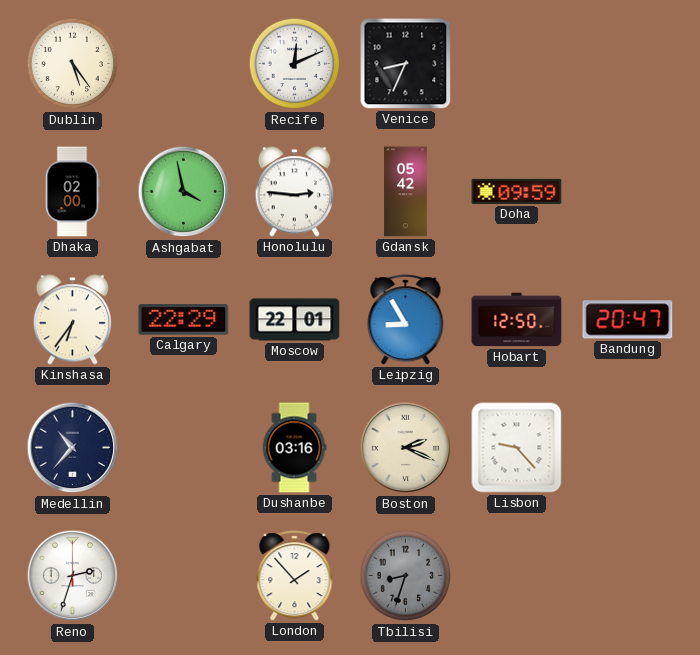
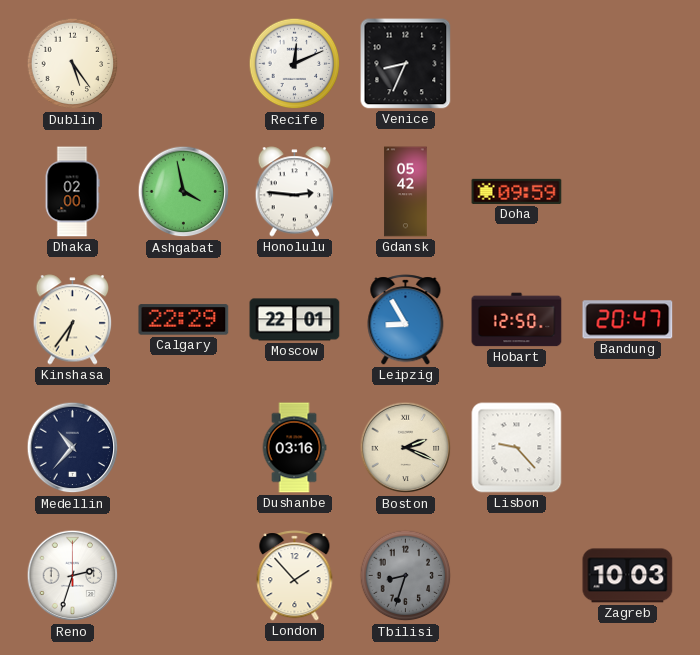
Zagreb: none -> 10:03 (628, 576)
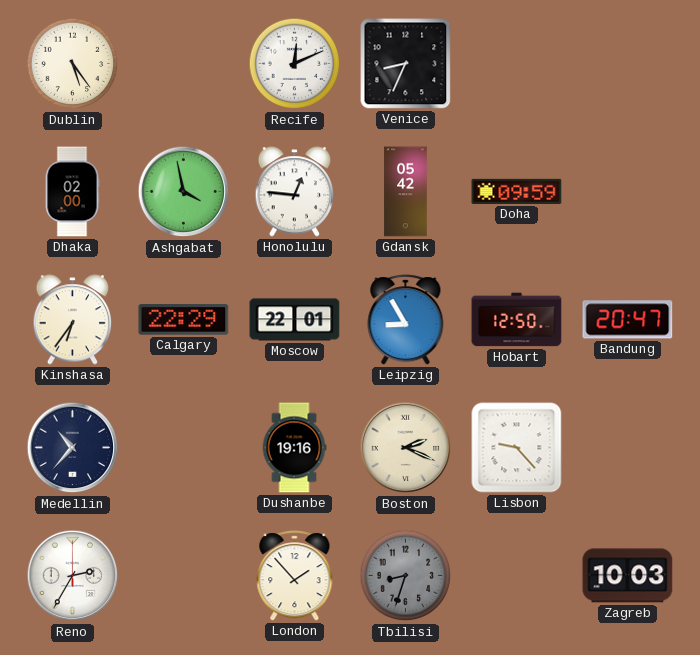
Honolulu: 2:46 -> 12:46 (295, 192)
Dushanbe: 03:16 -> 19:16 (294, 448)
Reno: 2:33 -> 2:35 (73, 576)
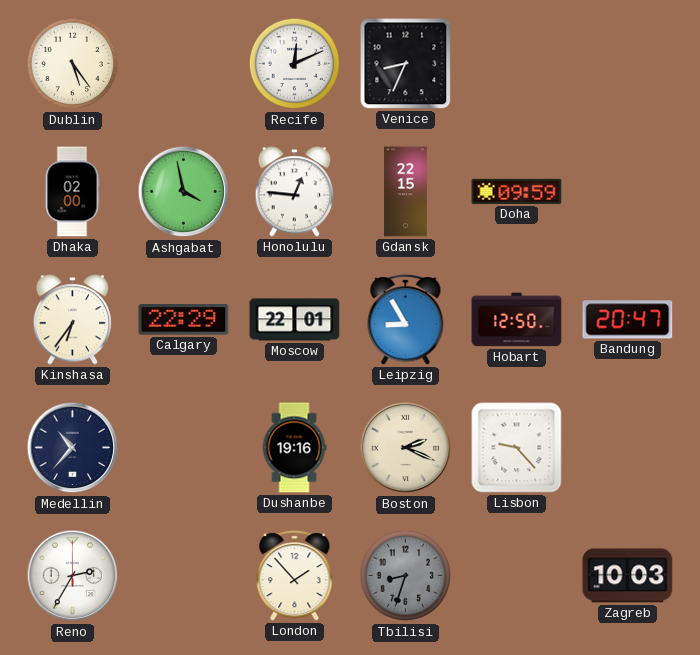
Gdansk: 05:42 -> 22:15 (406, 192)
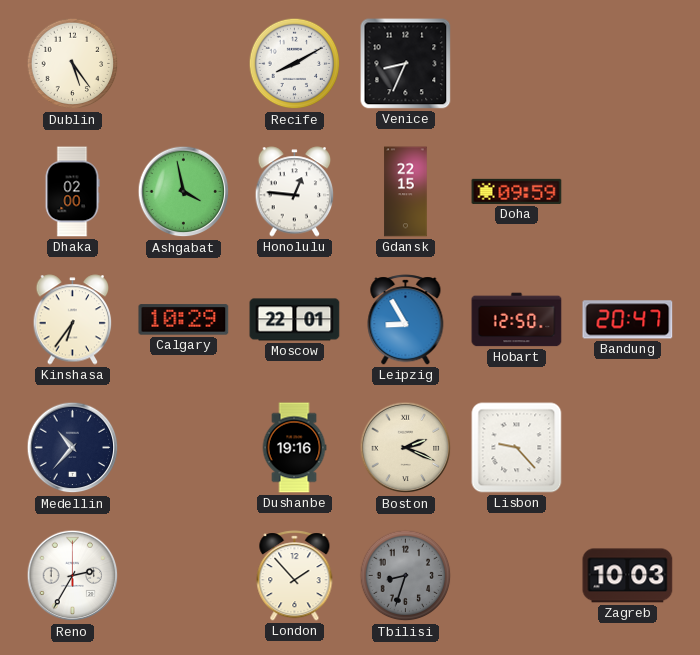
Recife: 12:11 -> 8:10 (295, 64)
Calgary: 22:29 -> 10:29 (184, 320)
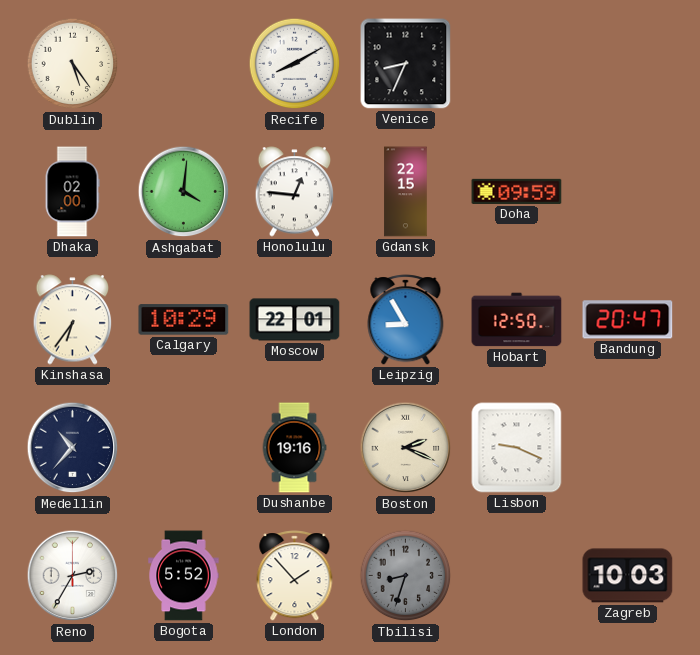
Ashgabat: 3:58 -> 4:01 (184, 192)
Lisbon: 9:23 -> 9:19 (517, 448)
Bogota: none -> 5:52 (184, 576)
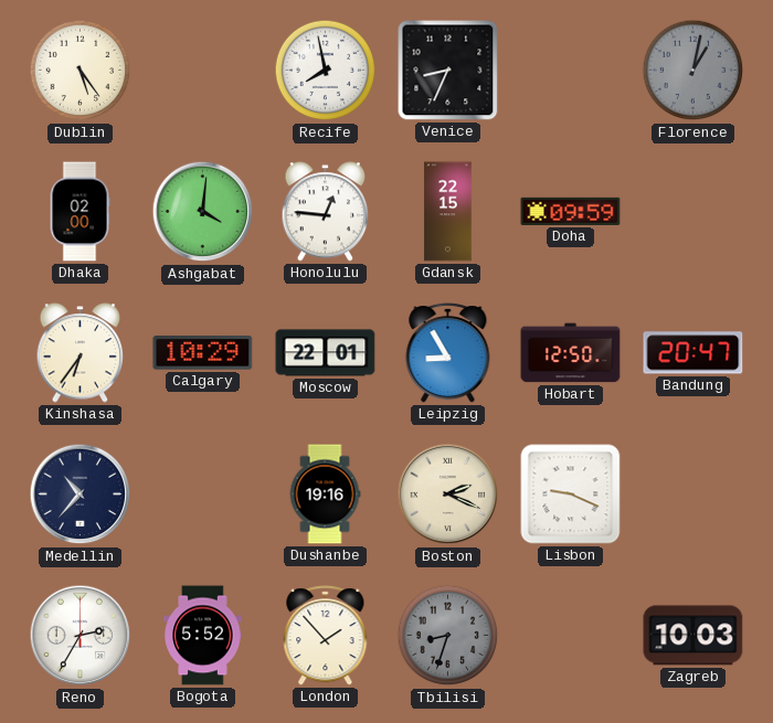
Recife: 8:10 -> 7:58 (326, 71)
Florence: none -> 1:02 (693, 71)
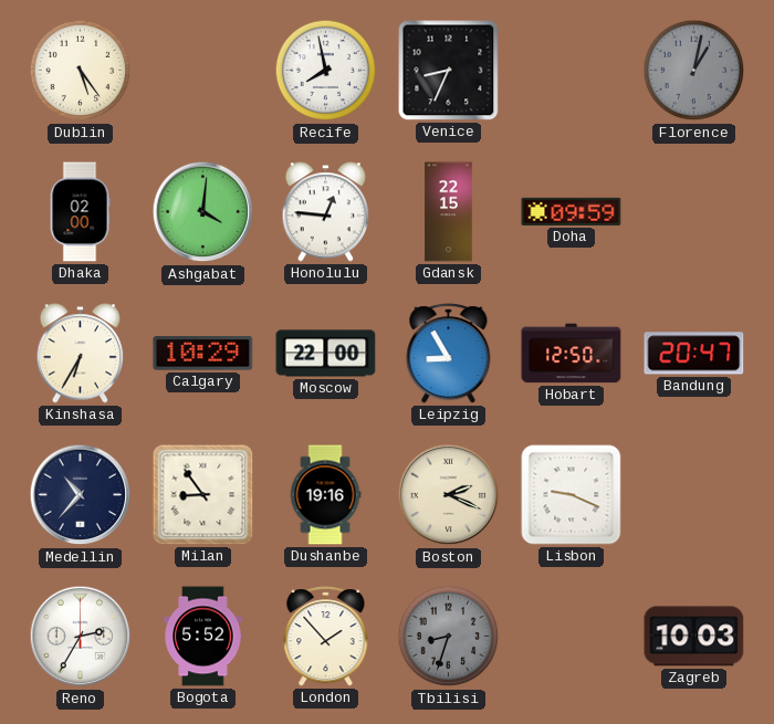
Kinshasa: 6:36 -> 6:35 (81, 354)
Moscow: 22:01 -> 22:00 (326, 354)
Milan: none -> 8:54 (203, 495)
